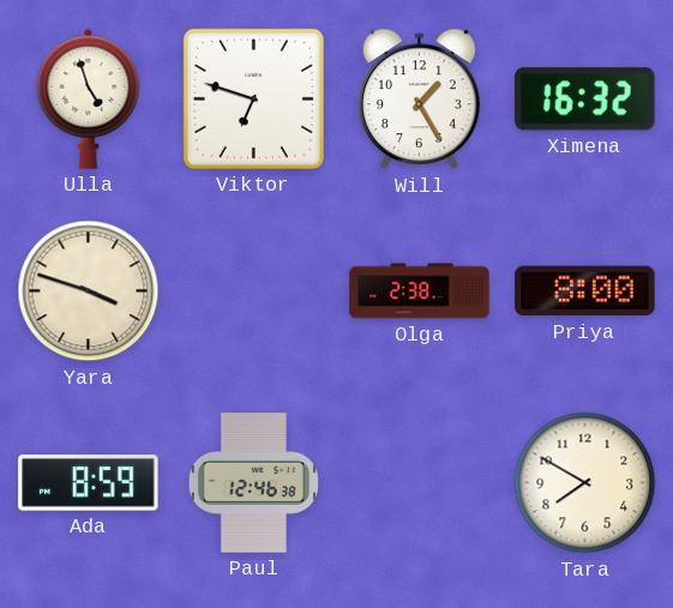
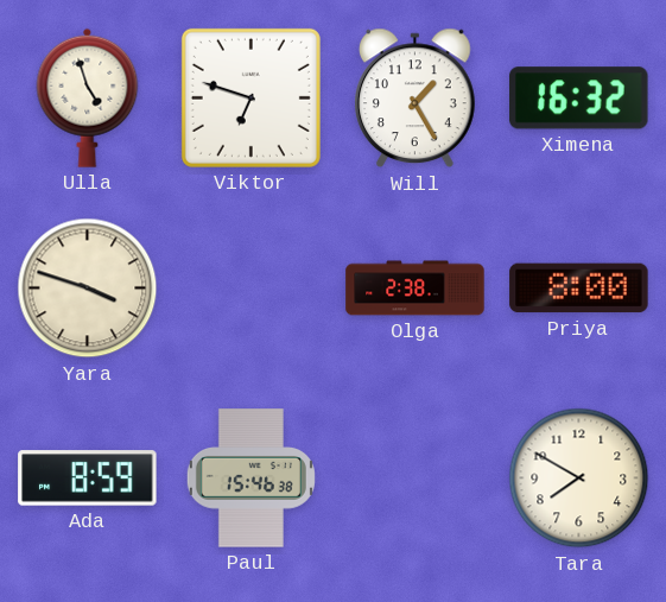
Paul: 12:46 -> 15:46 (250, 479)
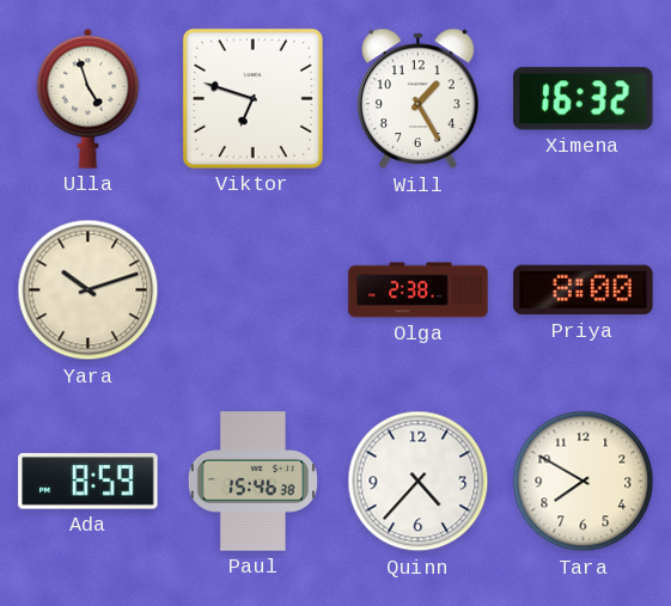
Yara: 3:48 -> 10:12 (89, 290)
Quinn: none -> 4:37 (419, 482)
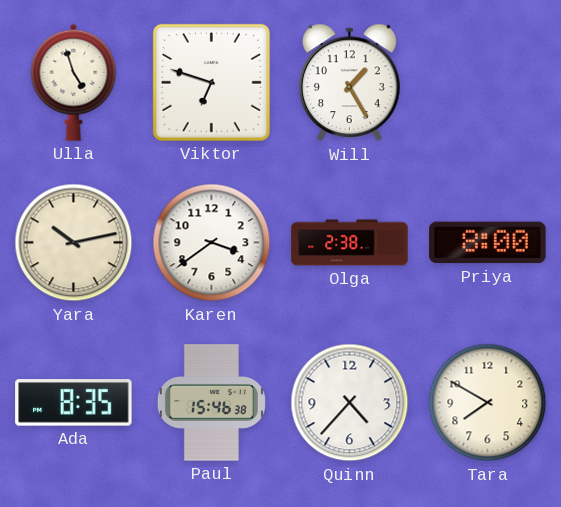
Ximena: 16:32 -> none (584, 99)
Yara: 10:12 -> 10:13 (74, 243)
Karen: none -> 3:39 (212, 243)
Ada: 8:59 -> 8:35 (74, 403)
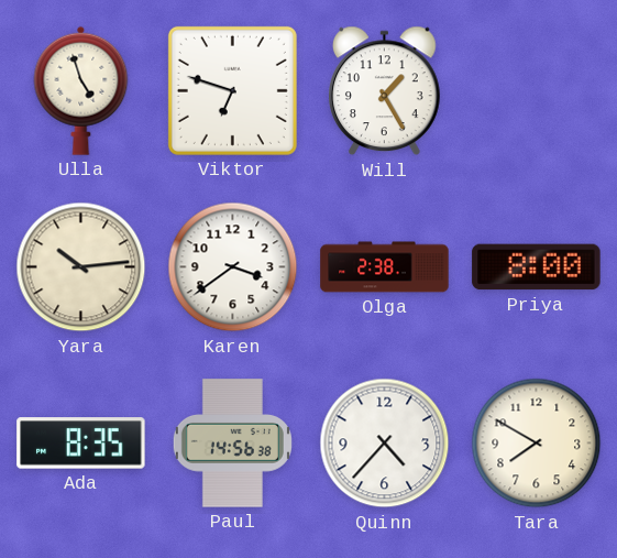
Yara: 10:13 -> 10:14 (81, 267)
Paul: 15:46 -> 14:56 (232, 444)
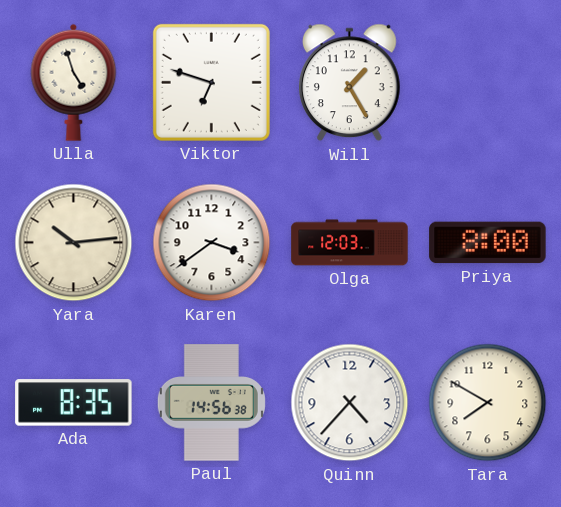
Olga: 2:38 -> 12:03 (350, 243)
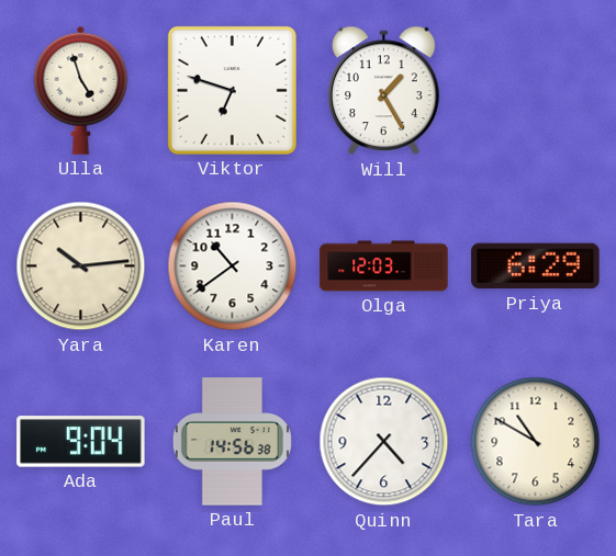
Karen: 3:39 -> 10:39 (233, 266)
Priya: 8:00 -> 6:29 (536, 266)
Ada: 8:35 -> 9:04 (81, 442)
Tara: 7:50 -> 10:50 (536, 442)
